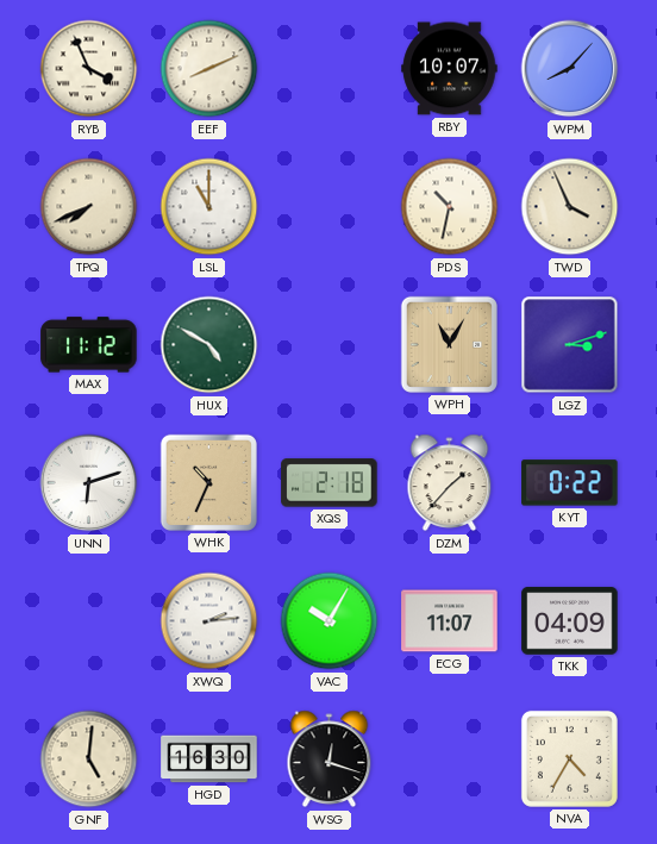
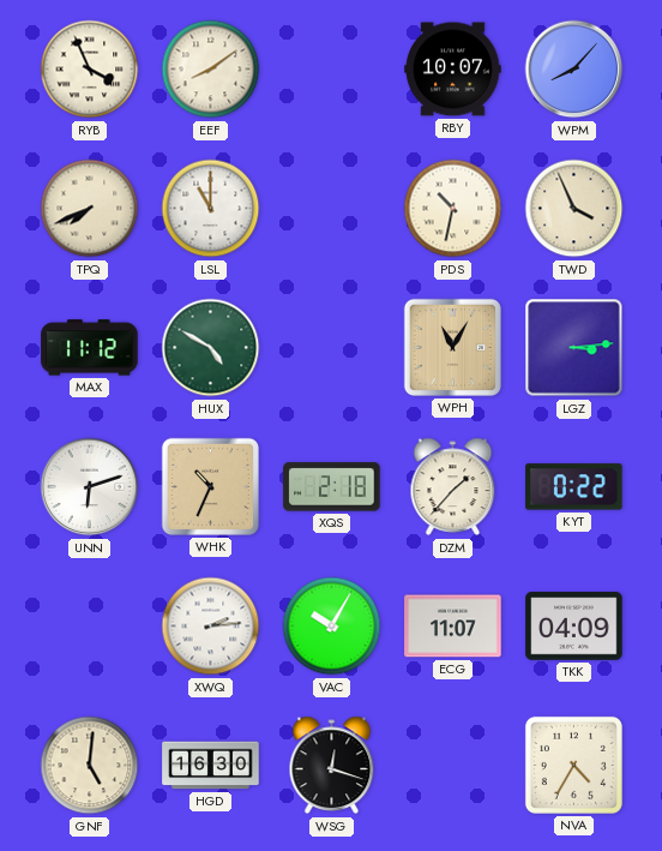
EEF: 8:11 -> 8:09 (211, 70)
LGZ: 3:12 -> 3:14 (574, 348)
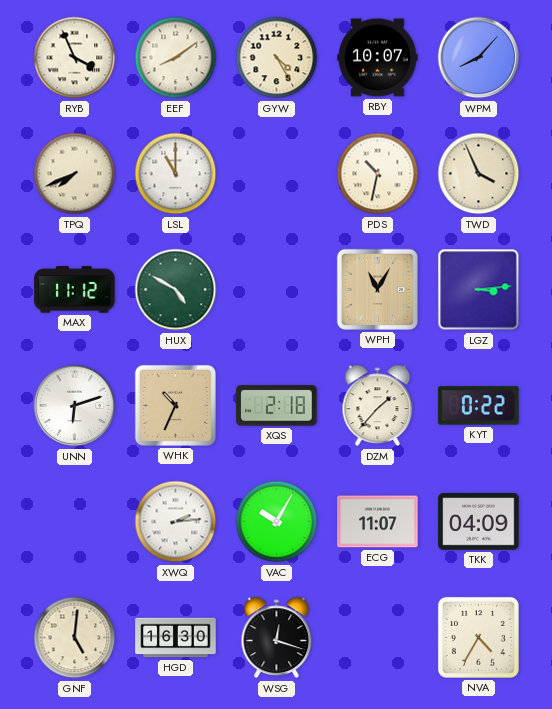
GYW: none -> 4:25 (277, 58)
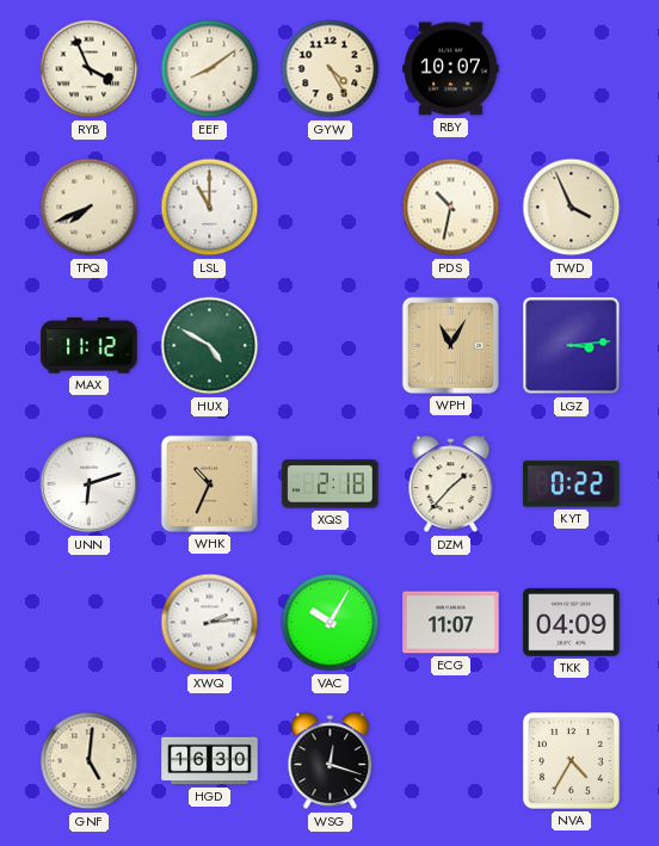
WPM: 8:07 -> none (479, 58)
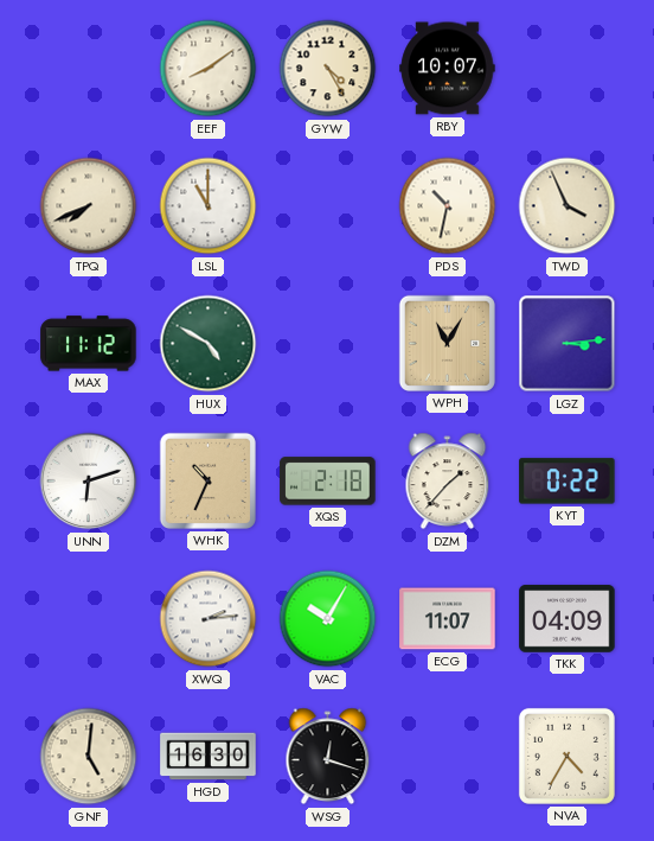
RYB: 3:56 -> none (90, 69)
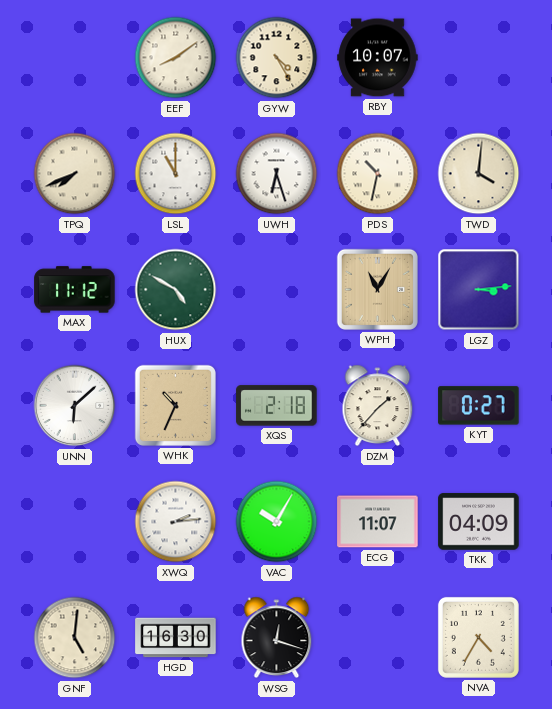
UWH: none -> 6:27 (277, 174)
TWD: 3:56 -> 4:01 (479, 174)
UNN: 6:12 -> 6:08 (75, 406)
KYT: 0:22 -> 0:27 (479, 406)
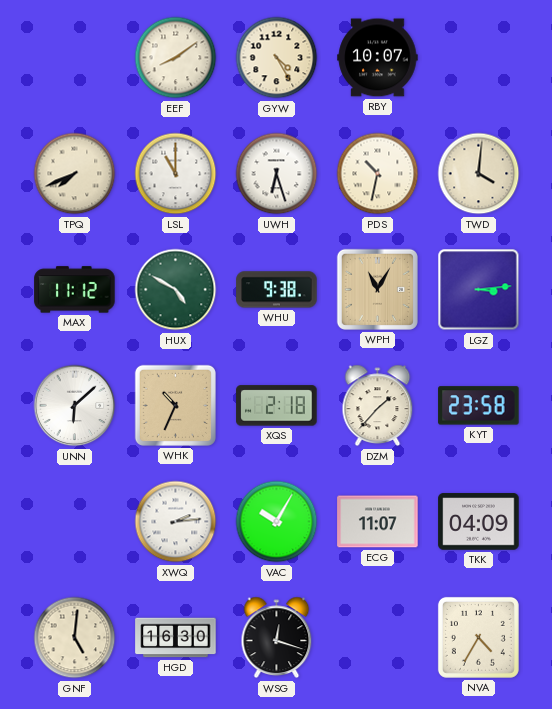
WHU: none -> 9:38 (277, 290)
KYT: 0:27 -> 23:58 (479, 406)
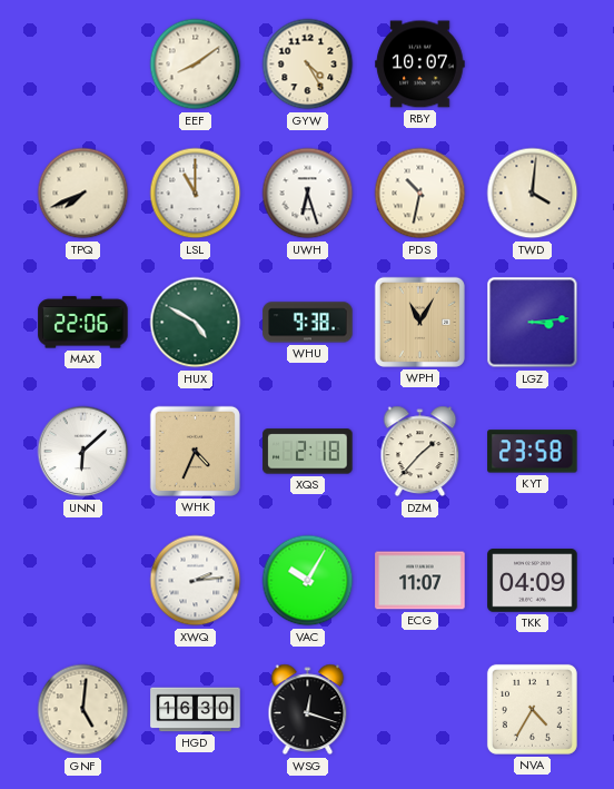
MAX: 11:12 -> 22:06 (83, 323)
WHK: 10:34 -> 4:34 (195, 451)
